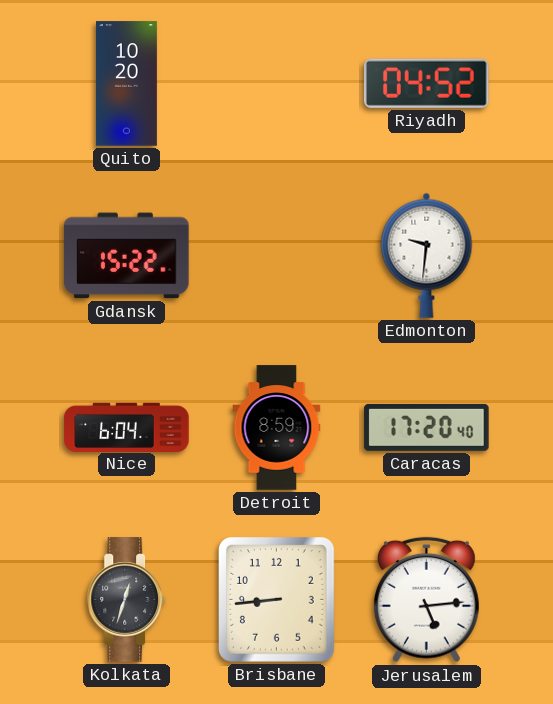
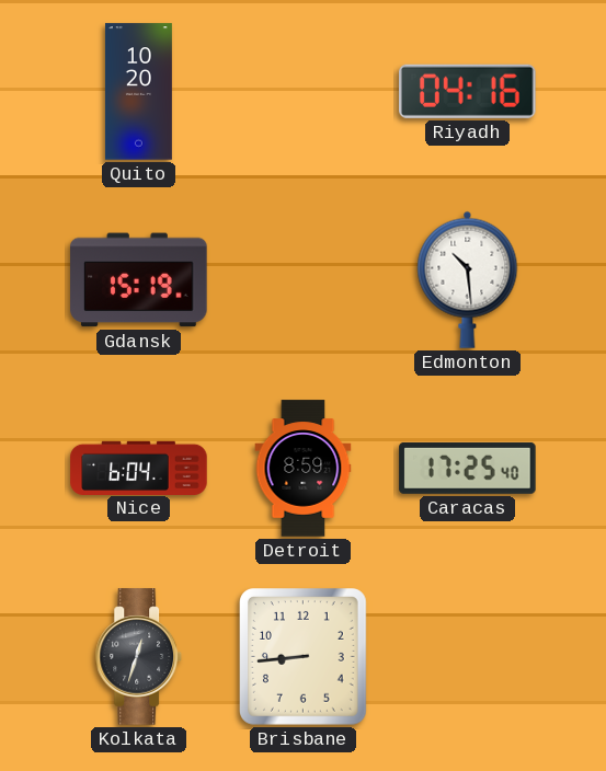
Riyadh: 04:52 -> 04:16 (468, 91)
Gdansk: 15:22 -> 15:19 (139, 280)
Edmonton: 9:31 -> 10:29 (468, 279)
Caracas: 17:20 -> 17:25 (468, 468)
Jerusalem: 5:14 -> none (426, 600)
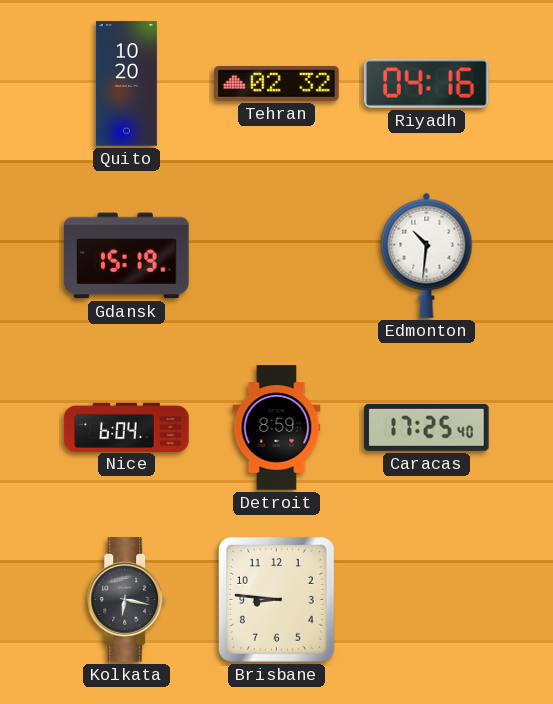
Tehran: none -> 02:32 (277, 83)
Edmonton: 10:29 -> 10:31 (427, 255)
Kolkata: 12:33 -> 6:17 (127, 600)
Brisbane: 8:44 -> 8:46 (277, 600)
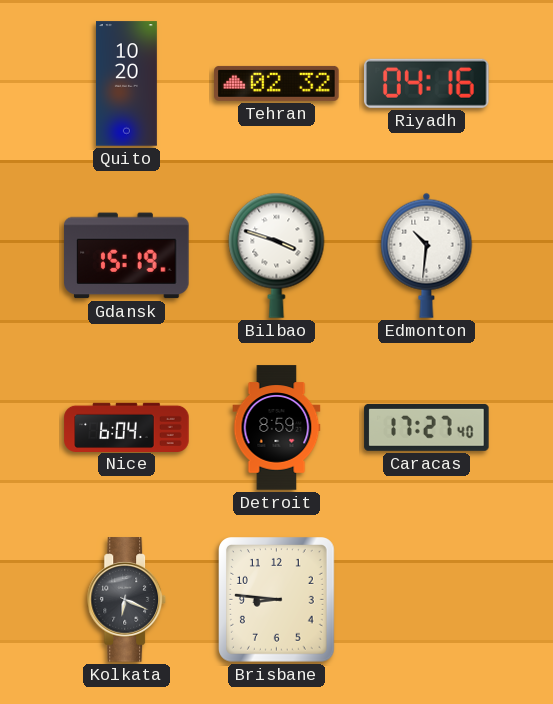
Bilbao: none -> 3:48 (277, 255)
Caracas: 17:25 -> 17:27 (427, 427)
Kolkata: 6:17 -> 6:19 (127, 600)
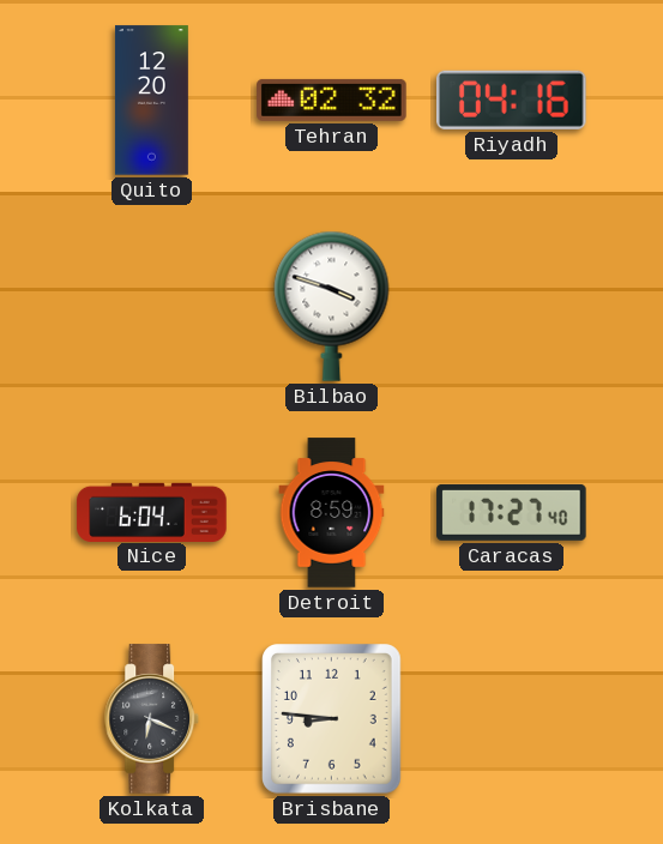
Quito: 10:20 -> 12:20 (151, 101)
Gdansk: 15:19 -> none (127, 256)
Edmonton: 10:31 -> none (427, 255)
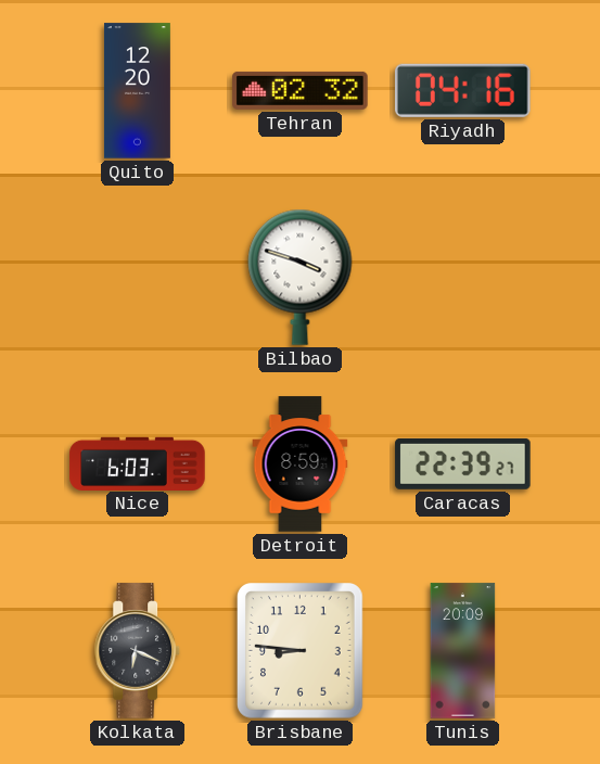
Nice: 6:04 -> 6:03 (138, 463)
Caracas: 17:27 -> 22:39 (463, 463)
Tunis: none -> 20:09 (463, 651)
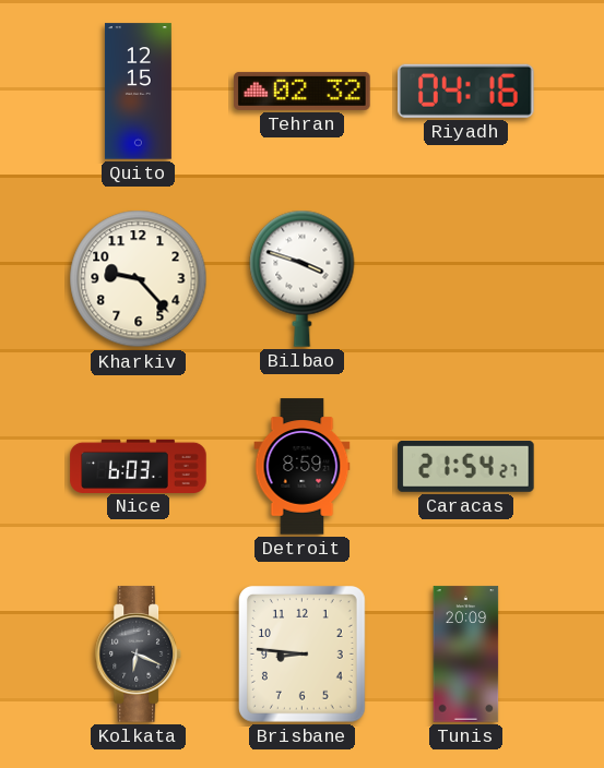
Quito: 12:20 -> 12:15 (138, 92)
Kharkiv: none -> 9:23 (139, 279)
Caracas: 22:39 -> 21:54 (466, 466)
